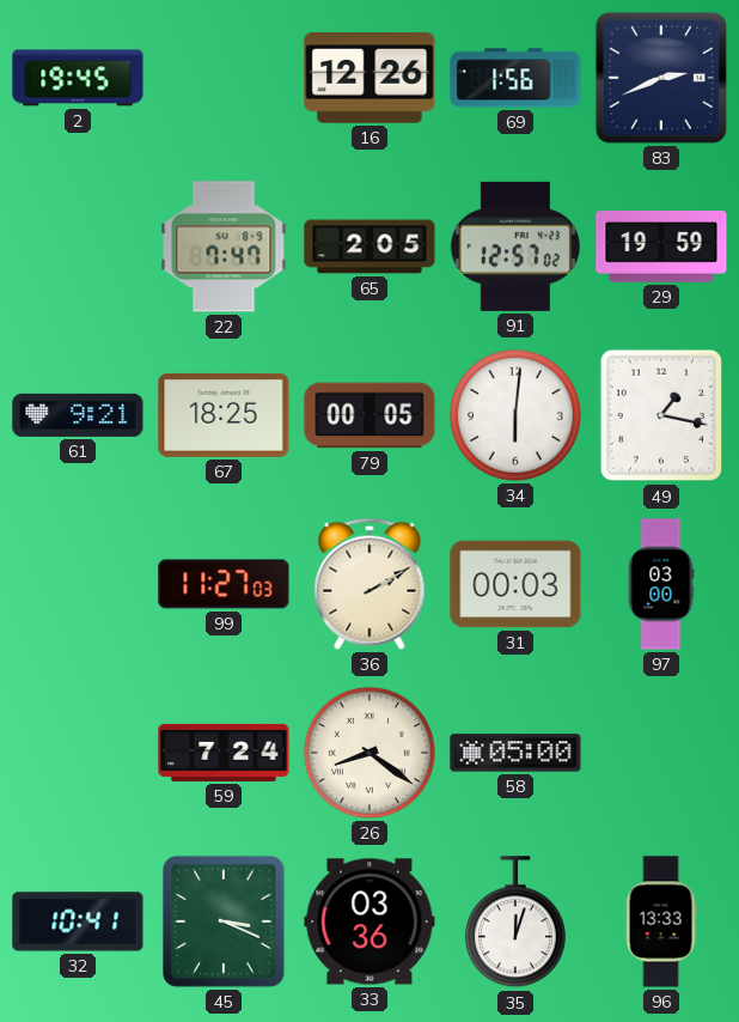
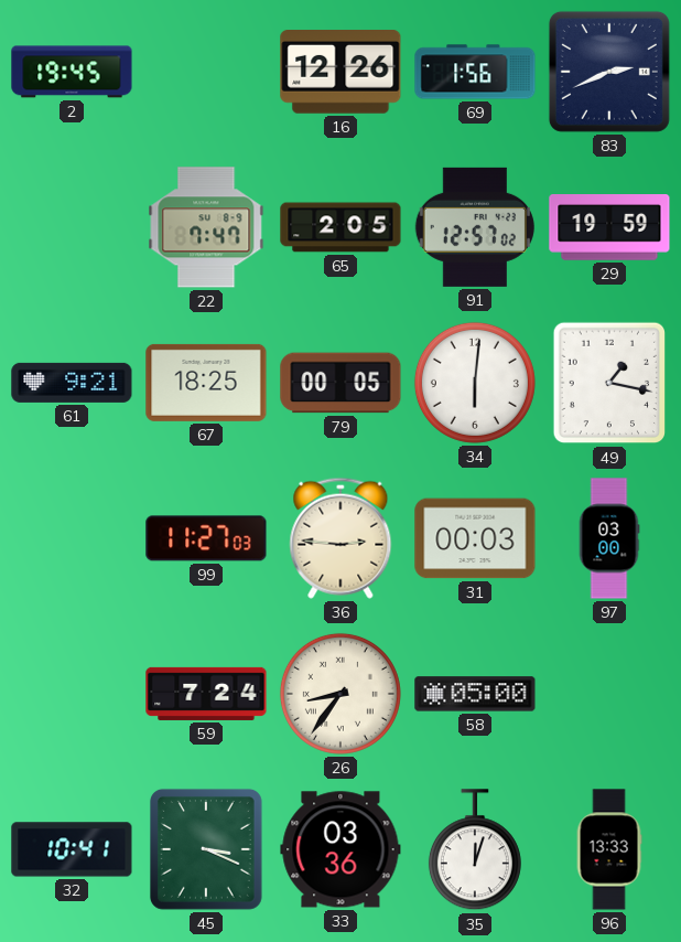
36: 2:10 -> 2:46 (340, 538)
26: 8:21 -> 8:36 (340, 694)
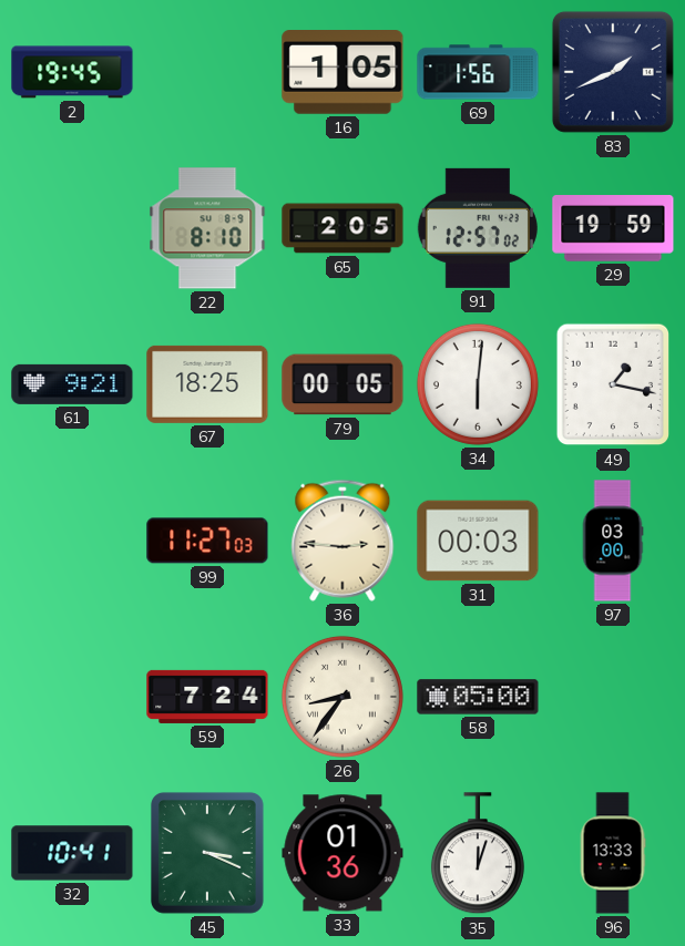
16: 12:26 -> 1:05 (343, 73)
83: 2:41 -> 1:41 (613, 72)
22: 7:47 -> 8:10 (207, 228)
33: 03:36 -> 01:36 (343, 853)
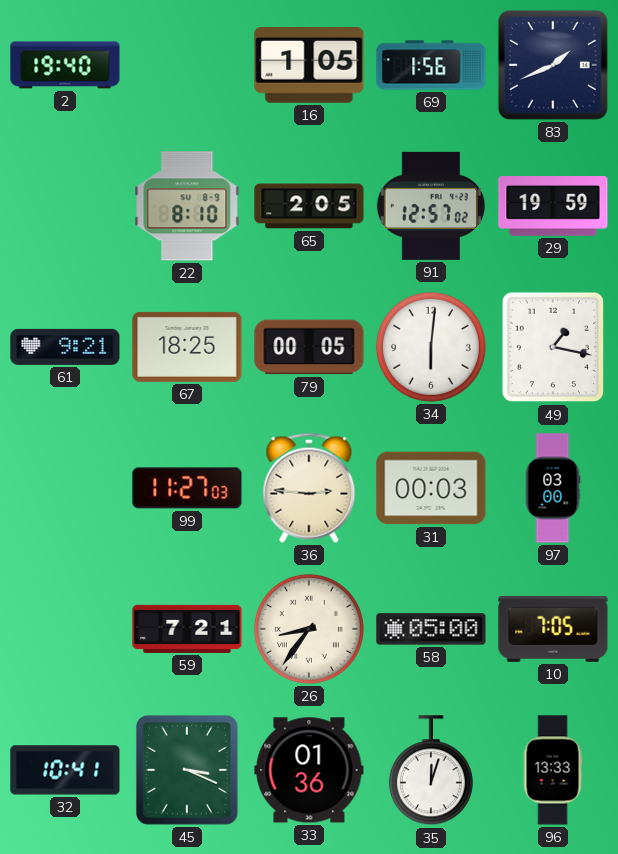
2: 19:45 -> 19:40 (65, 65)
59: 7:24 -> 7:21 (187, 629)
10: none -> 7:05 (553, 629)
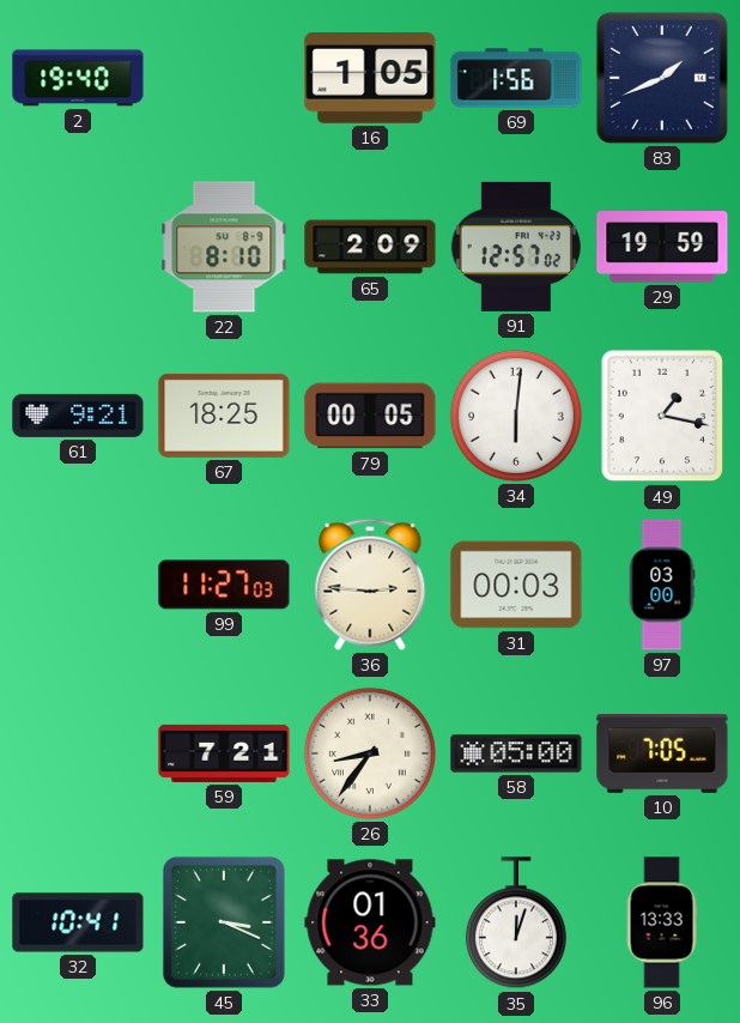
65: 2:05 -> 2:09 (370, 247)
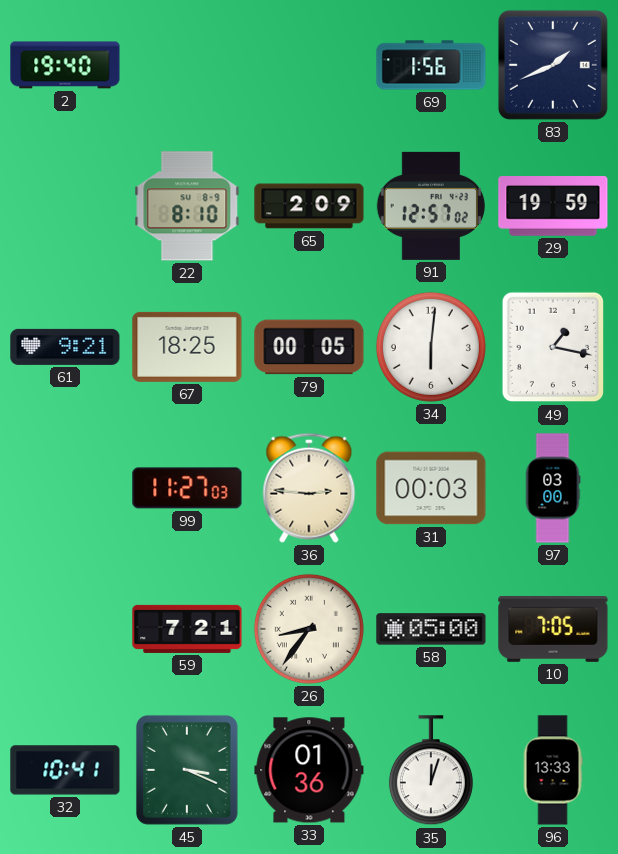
16: 1:05 -> none (370, 79)
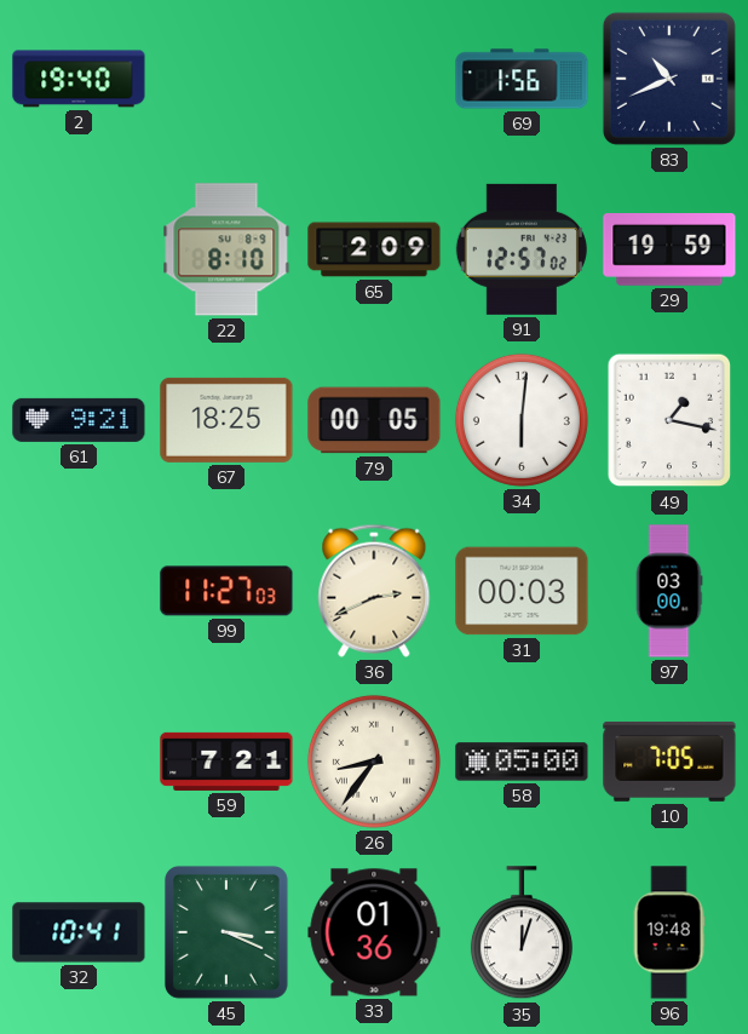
83: 1:41 -> 10:41 (669, 79)
36: 2:46 -> 2:41 (374, 591)
96: 13:33 -> 19:48 (669, 932)
